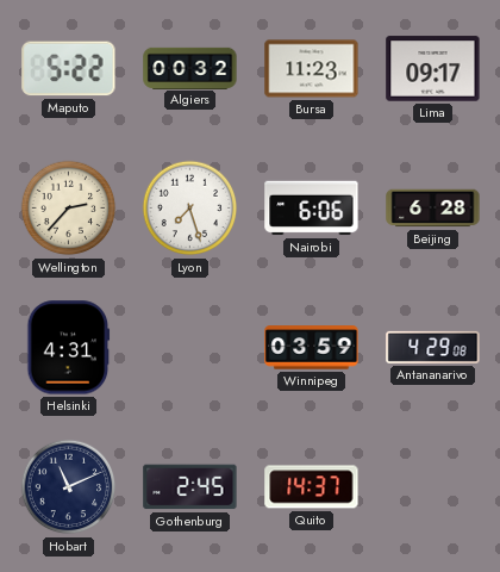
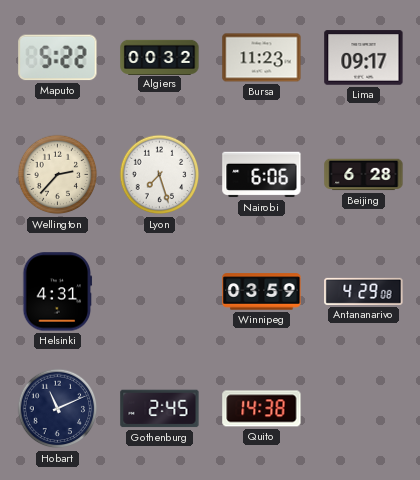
Quito: 14:37 -> 14:38 (262, 409)
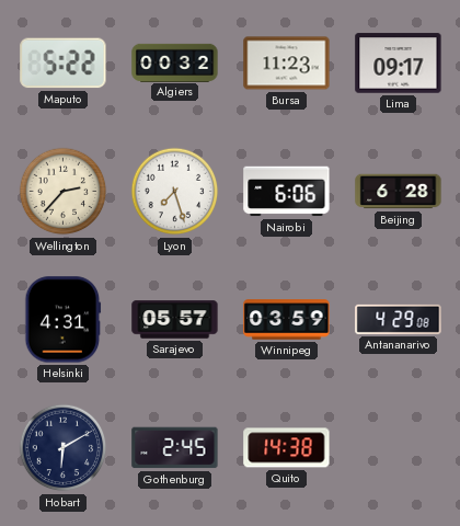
Sarajevo: none -> 05:57 (175, 320)
Hobart: 11:11 -> 6:10 (64, 448)
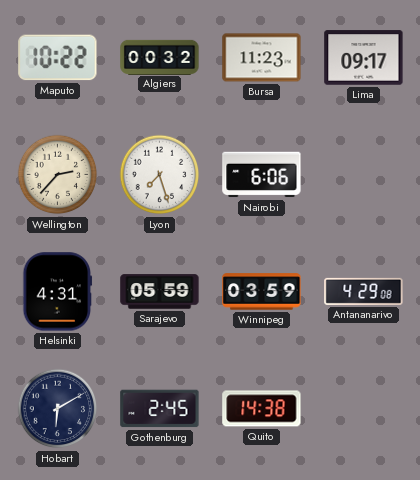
Maputo: 5:22 -> 10:22 (58, 58)
Beijing: 6:28 -> none (399, 192)
Sarajevo: 05:57 -> 05:59 (160, 292)
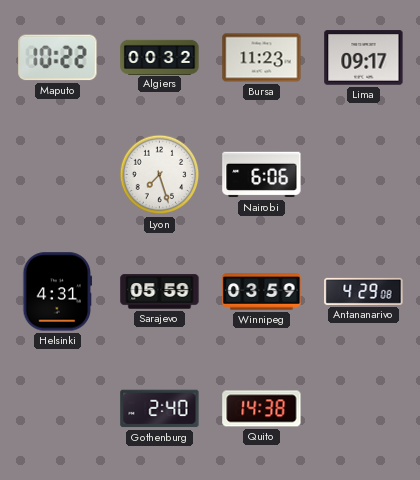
Wellington: 2:37 -> none (58, 175)
Hobart: 6:10 -> none (58, 409)
Gothenburg: 2:45 -> 2:40 (160, 409)
